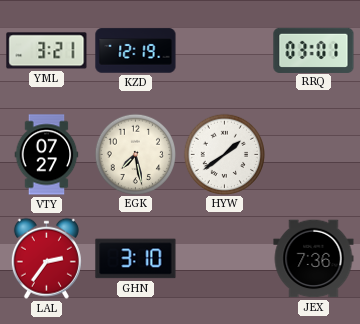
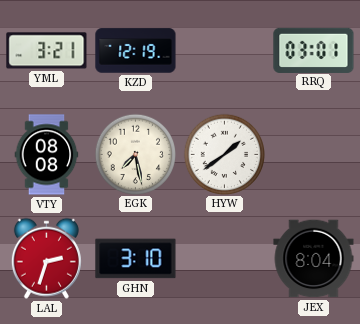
VTY: 07:27 -> 08:08 (47, 155)
LAL: 2:36 -> 2:33 (46, 258)
JEX: 7:36 -> 8:04 (314, 259)
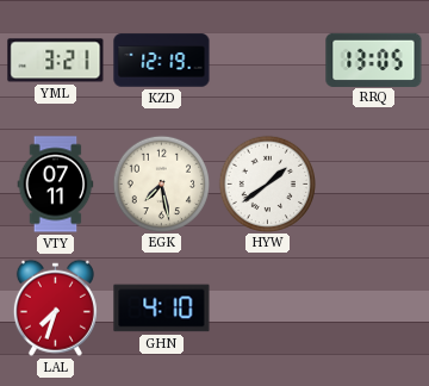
RRQ: 03:01 -> 13:05 (374, 60)
VTY: 08:08 -> 07:11 (56, 185)
LAL: 2:33 -> 7:33 (55, 307)
GHN: 3:10 -> 4:10 (162, 309)
JEX: 8:04 -> none (314, 259)
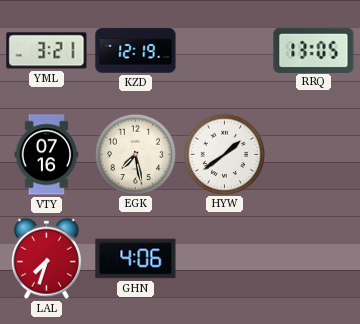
VTY: 07:11 -> 07:16 (47, 155)
GHN: 4:10 -> 4:06 (136, 259)
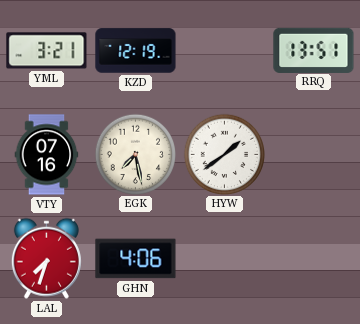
RRQ: 13:05 -> 13:51 (314, 50)
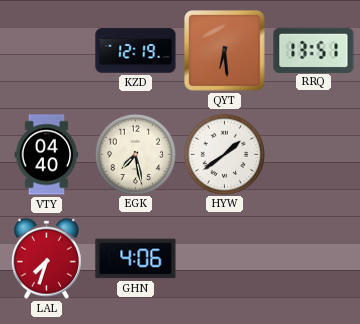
YML: 3:21 -> none (47, 51)
QYT: none -> 6:29 (225, 51)
VTY: 07:16 -> 04:40 (47, 155)
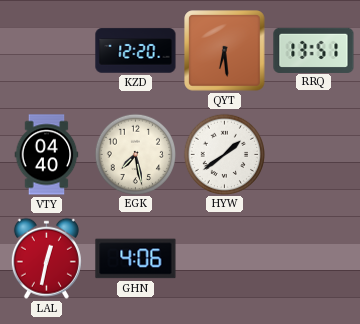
KZD: 12:19 -> 12:20 (136, 51)
LAL: 7:33 -> 12:32 (46, 258)
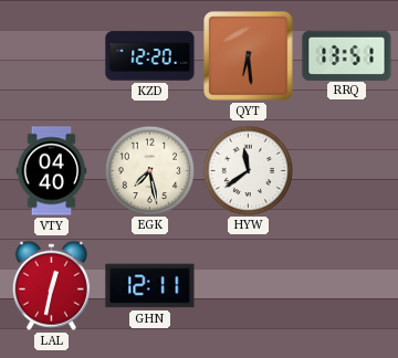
HYW: 1:39 -> 11:39 (248, 170)
GHN: 4:06 -> 12:11 (150, 286)
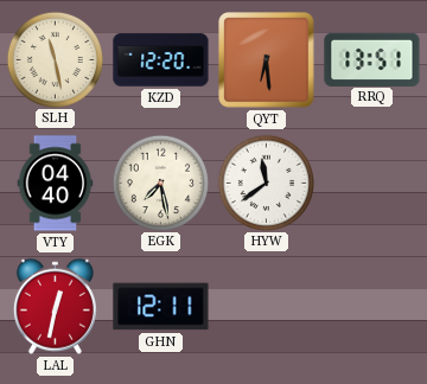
SLH: none -> 11:28 (55, 59)
